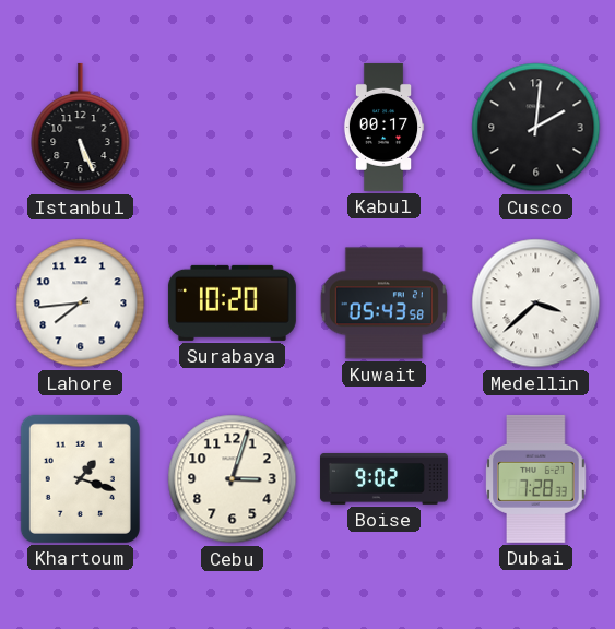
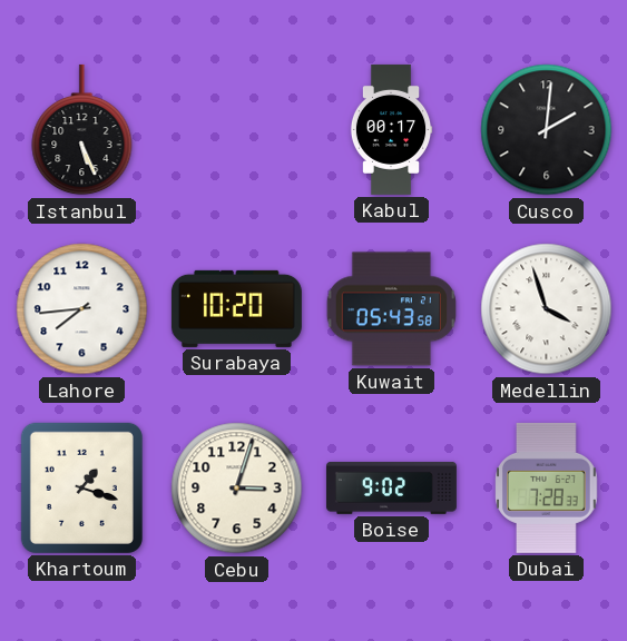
Medellin: 3:38 -> 3:57 (547, 309)
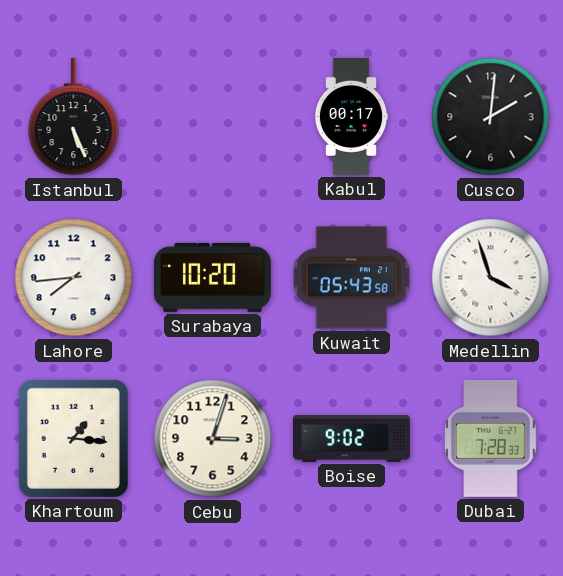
Khartoum: 1:18 -> 1:16 (73, 438)
